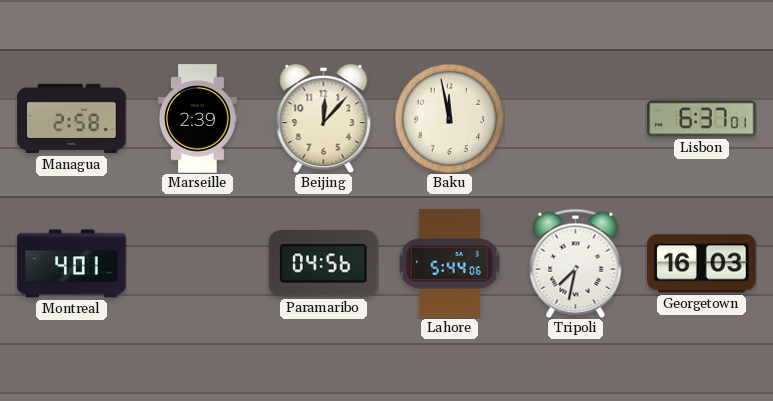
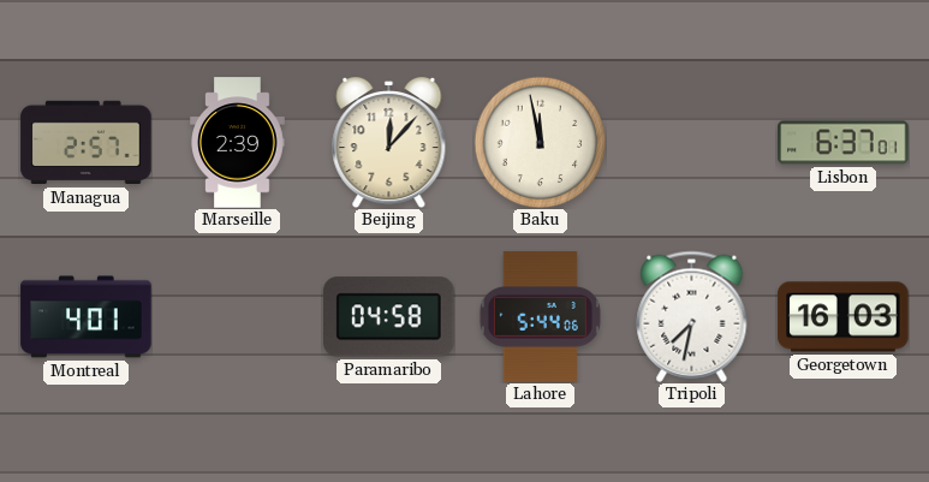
Managua: 2:58 -> 2:57 (87, 143)
Paramaribo: 04:56 -> 04:58 (389, 317)
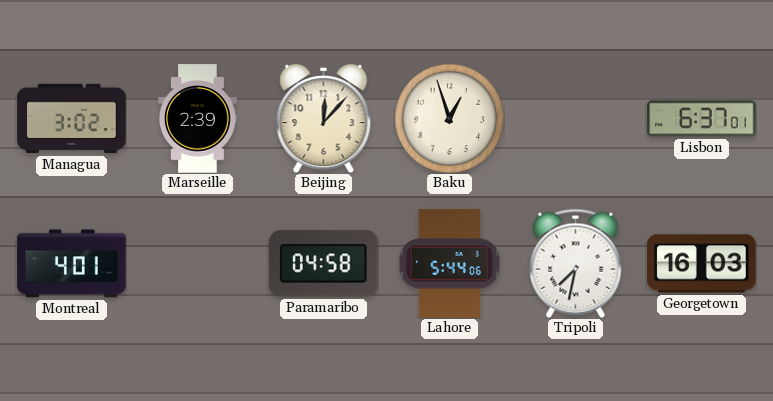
Managua: 2:57 -> 3:02 (72, 119)
Baku: 11:58 -> 12:57 (449, 118)
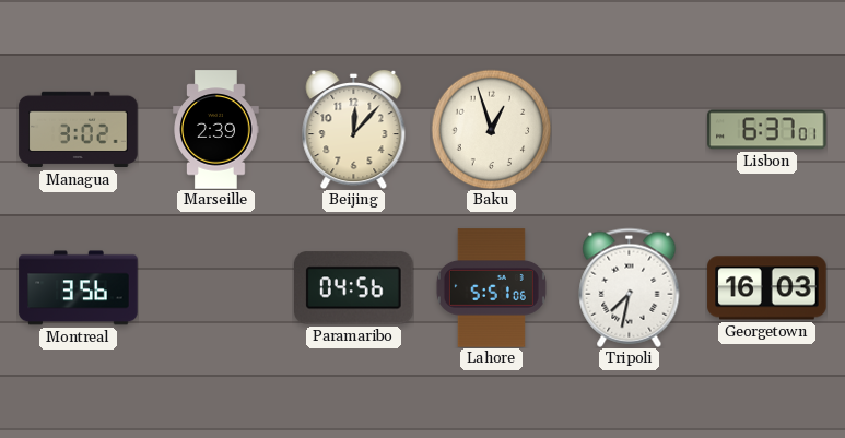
Montreal: 4:01 -> 3:56 (79, 288)
Paramaribo: 04:58 -> 04:56 (354, 288)
Lahore: 5:44 -> 5:51 (491, 288)
